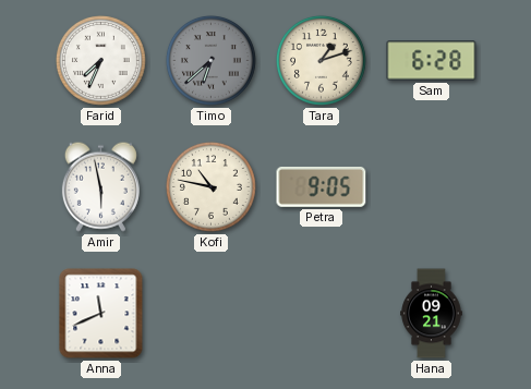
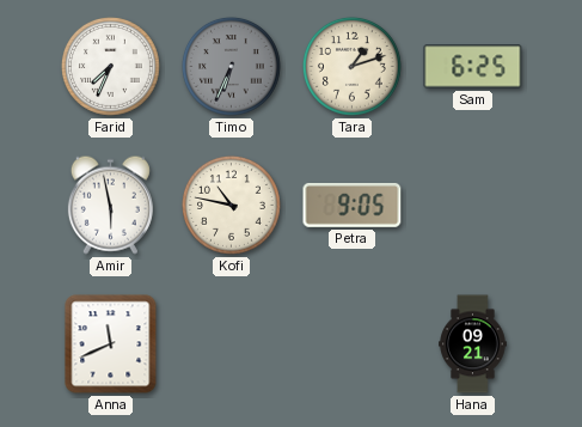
Timo: 6:38 -> 6:34 (231, 66)
Sam: 6:28 -> 6:25 (473, 67)
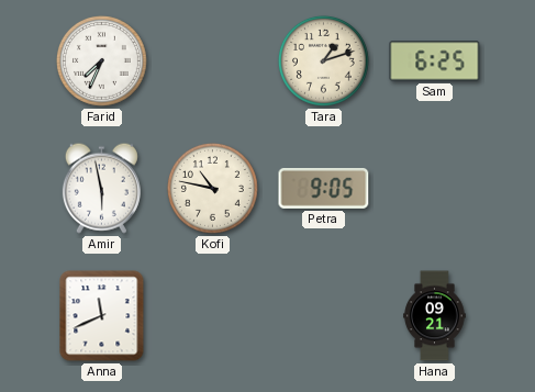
Timo: 6:34 -> none (231, 66)
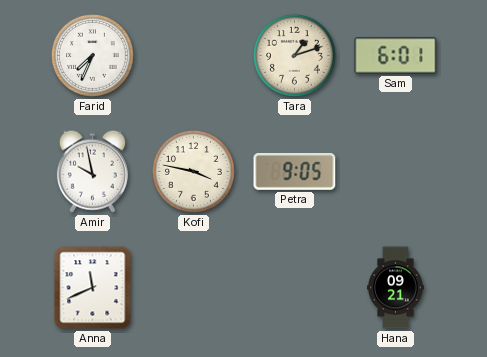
Sam: 6:25 -> 6:01 (396, 56)
Amir: 5:58 -> 9:58 (92, 171)
Kofi: 10:47 -> 3:47 (193, 171)
